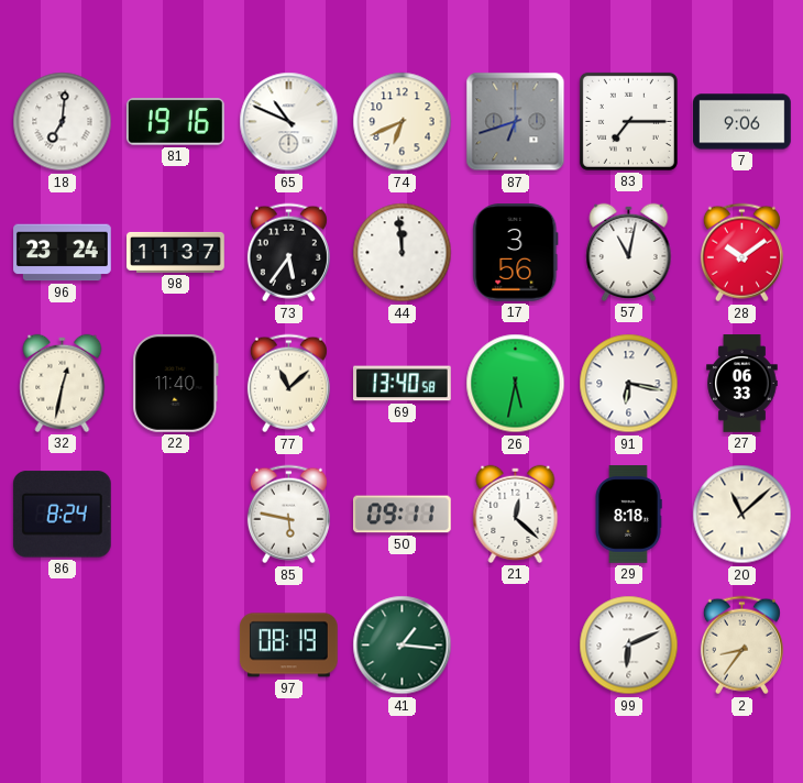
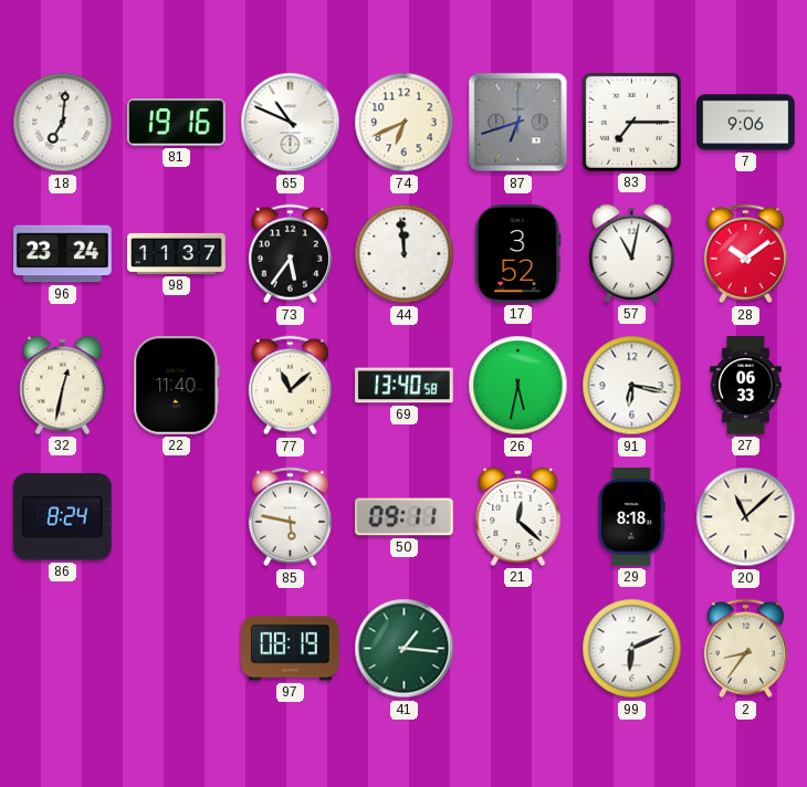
17: 3:56 -> 3:52 (518, 254)
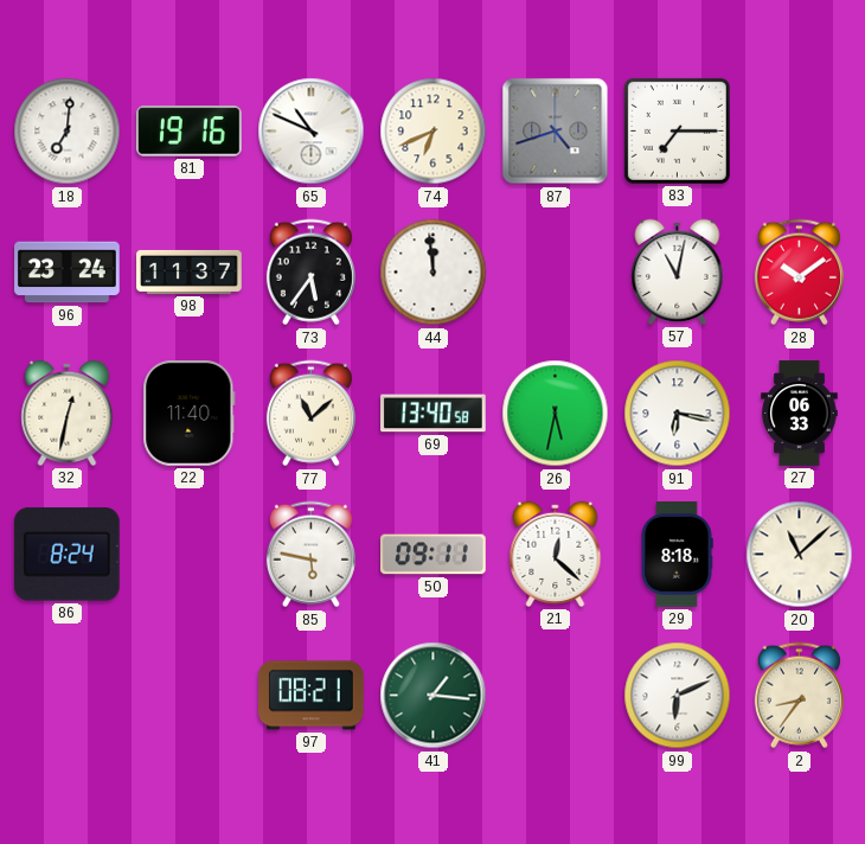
87: 6:42 -> 4:42 (556, 132)
7: 9:06 -> none (746, 123)
17: 3:52 -> none (518, 254)
97: 08:19 -> 08:21 (312, 696)
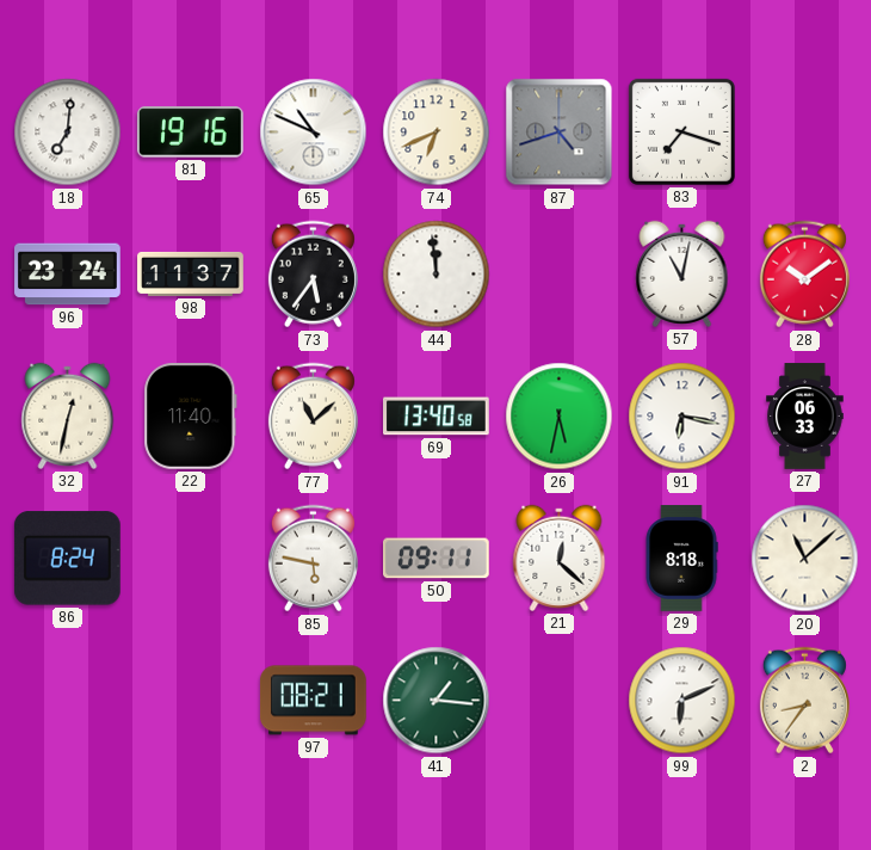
83: 7:15 -> 7:18 (681, 131)
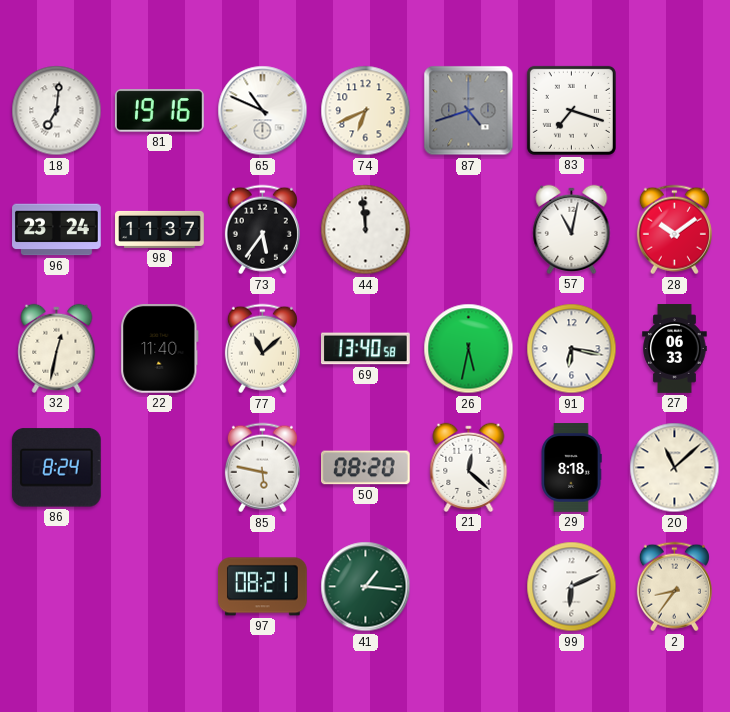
50: 09:11 -> 08:20 (366, 468)
